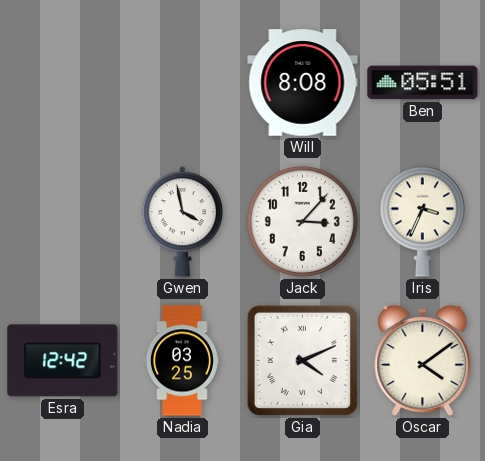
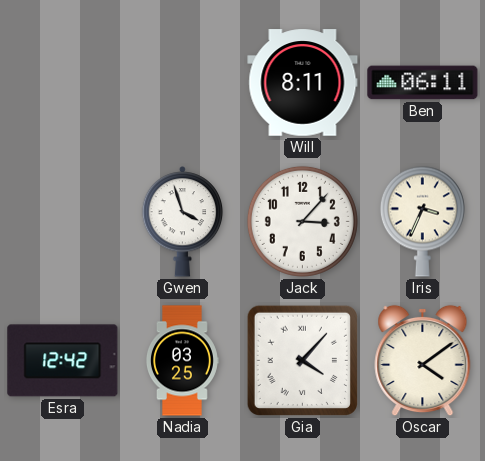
Will: 8:08 -> 8:11 (303, 83)
Ben: 05:51 -> 06:11 (423, 83)
Gwen: 3:58 -> 3:57 (183, 222)
Gia: 4:11 -> 4:07 (302, 360)
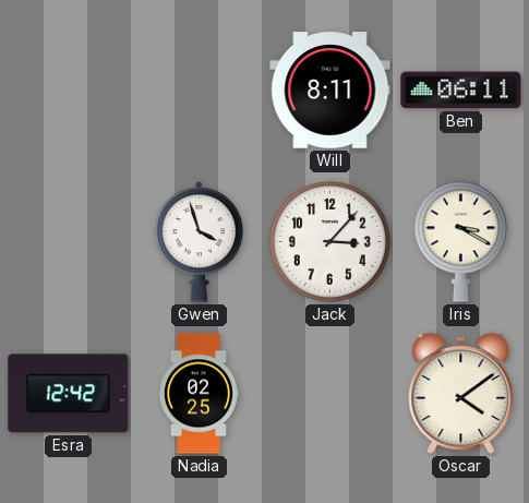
Iris: 3:34 -> 3:20 (460, 241)
Nadia: 03:25 -> 02:25 (199, 394)
Gia: 4:07 -> none (302, 360)
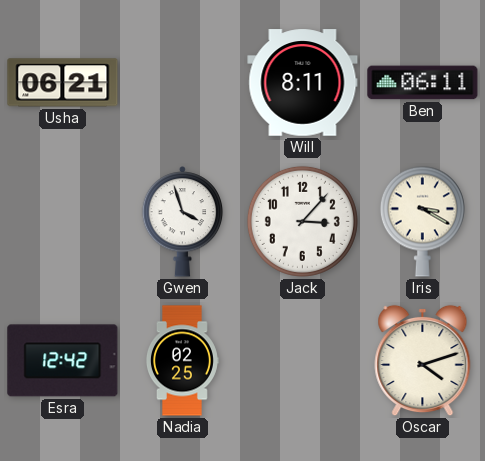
Usha: none -> 06:21 (63, 83)
Oscar: 4:09 -> 4:12 (423, 361)
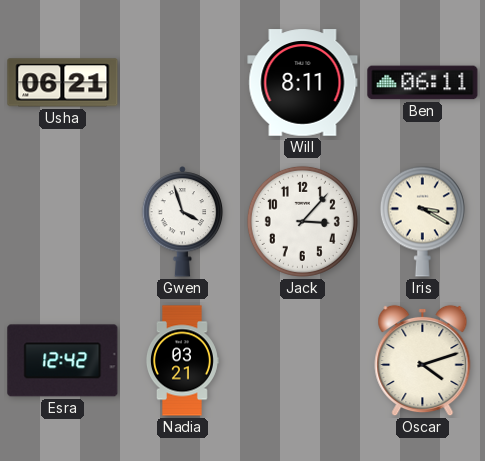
Nadia: 02:25 -> 03:21 (182, 361)
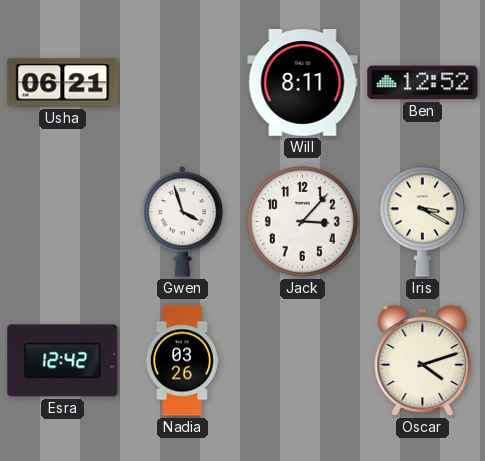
Ben: 06:11 -> 12:52 (423, 83)
Nadia: 03:21 -> 03:26 (182, 361)
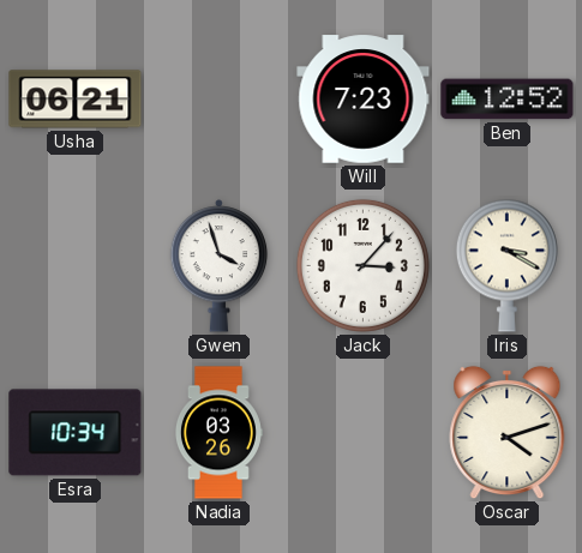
Will: 8:11 -> 7:23 (364, 100)
Esra: 12:42 -> 10:34 (76, 433)
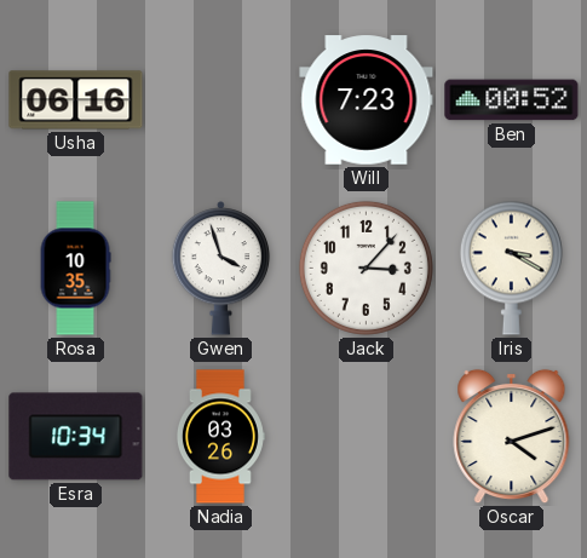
Usha: 06:21 -> 06:16 (76, 100)
Ben: 12:52 -> 00:52 (512, 100)
Rosa: none -> 10:35 (75, 269)
